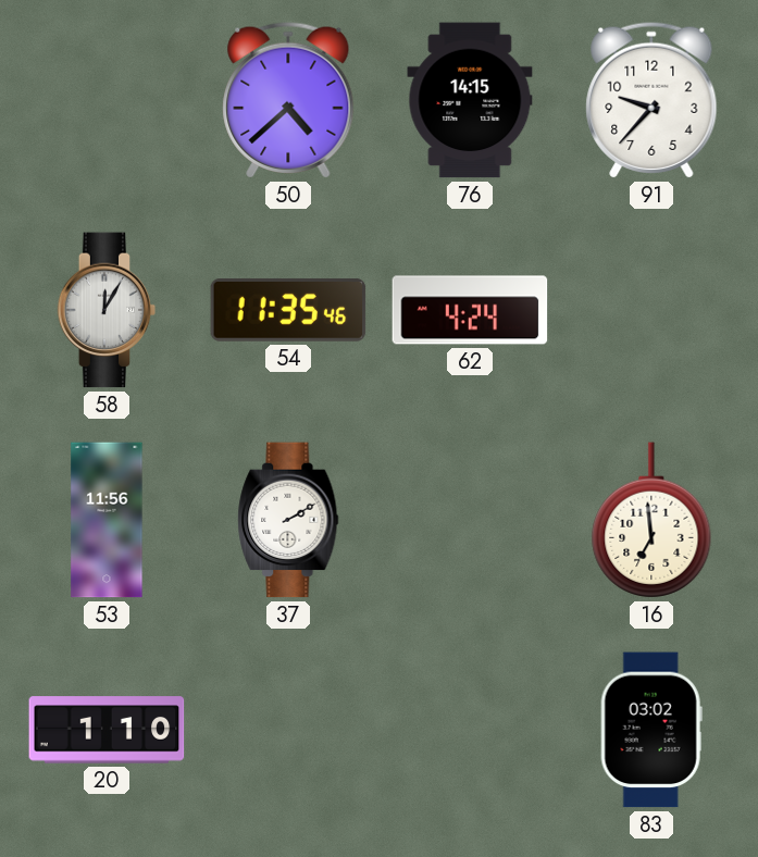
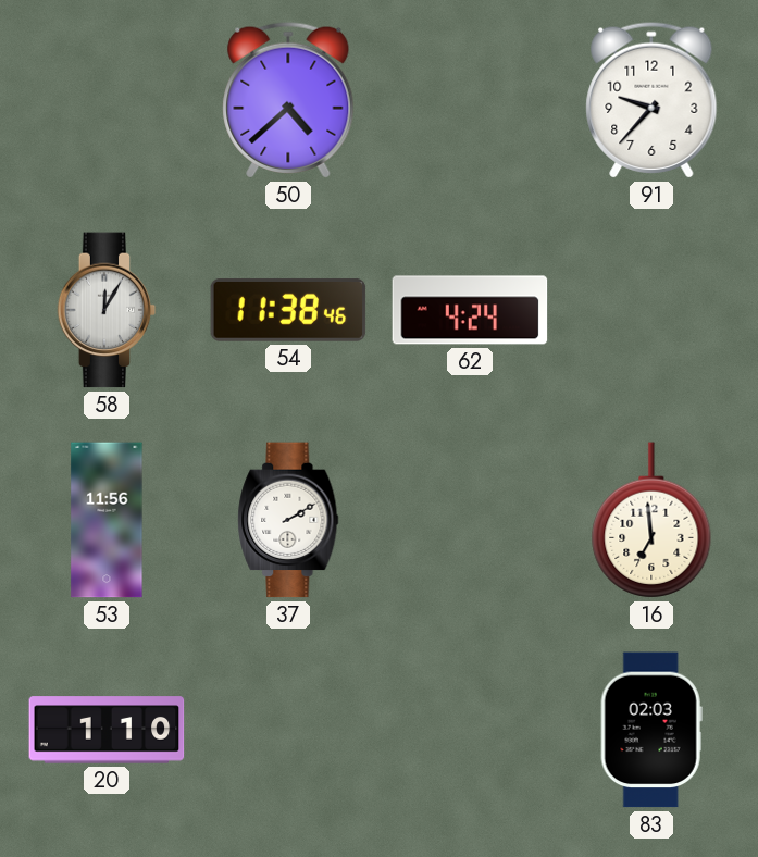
76: 14:15 -> none (470, 100)
54: 11:35 -> 11:38 (288, 310)
83: 03:02 -> 02:03 (651, 730)
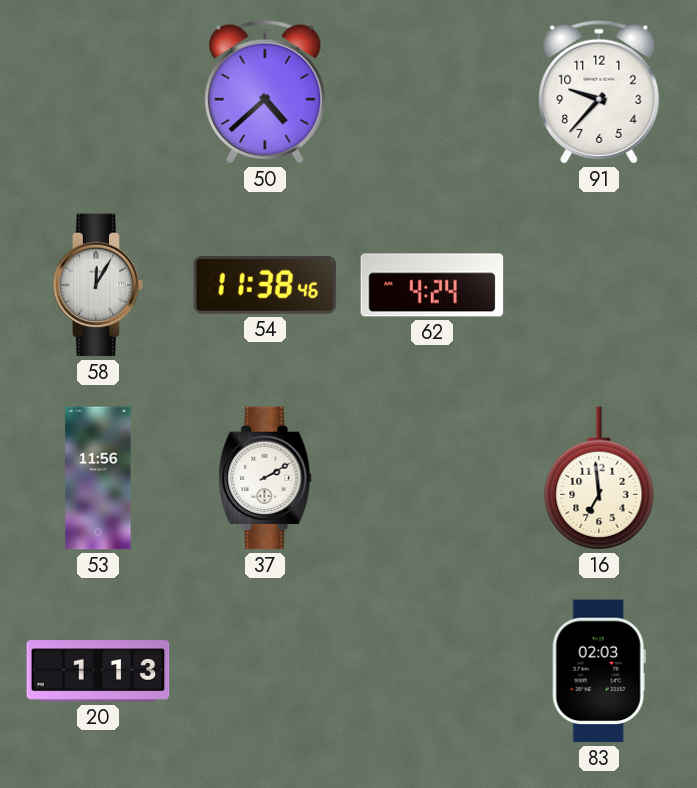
20: 1:10 -> 1:13 (98, 671)
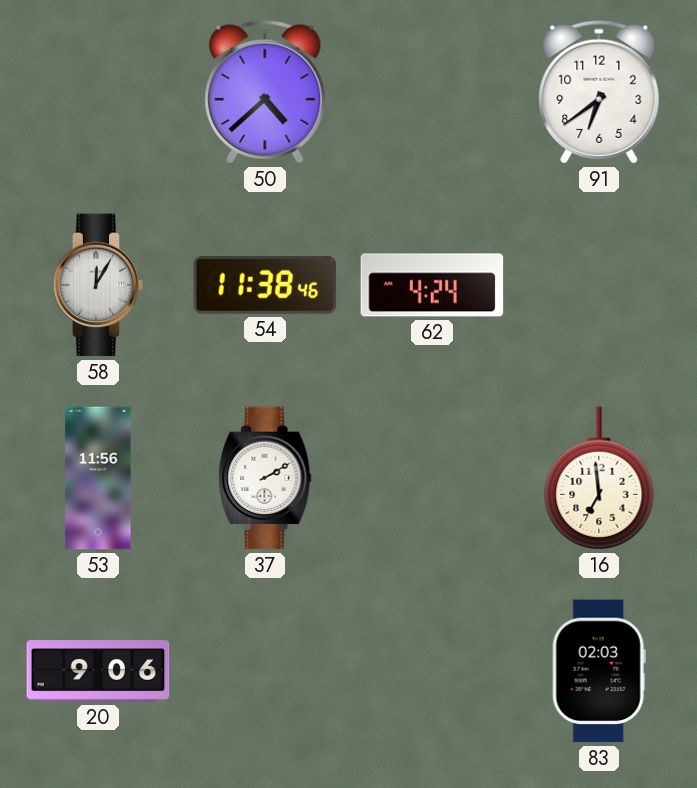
91: 9:37 -> 6:39 (599, 92)
20: 1:13 -> 9:06 (98, 671)
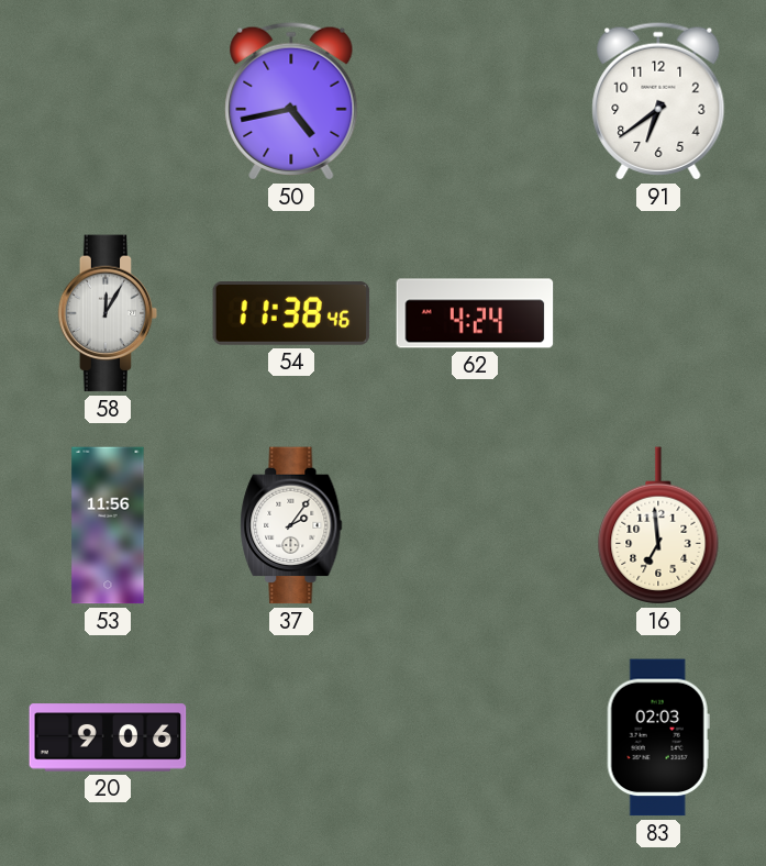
50: 4:38 -> 4:43 (291, 101)
37: 2:10 -> 2:06 (291, 525)
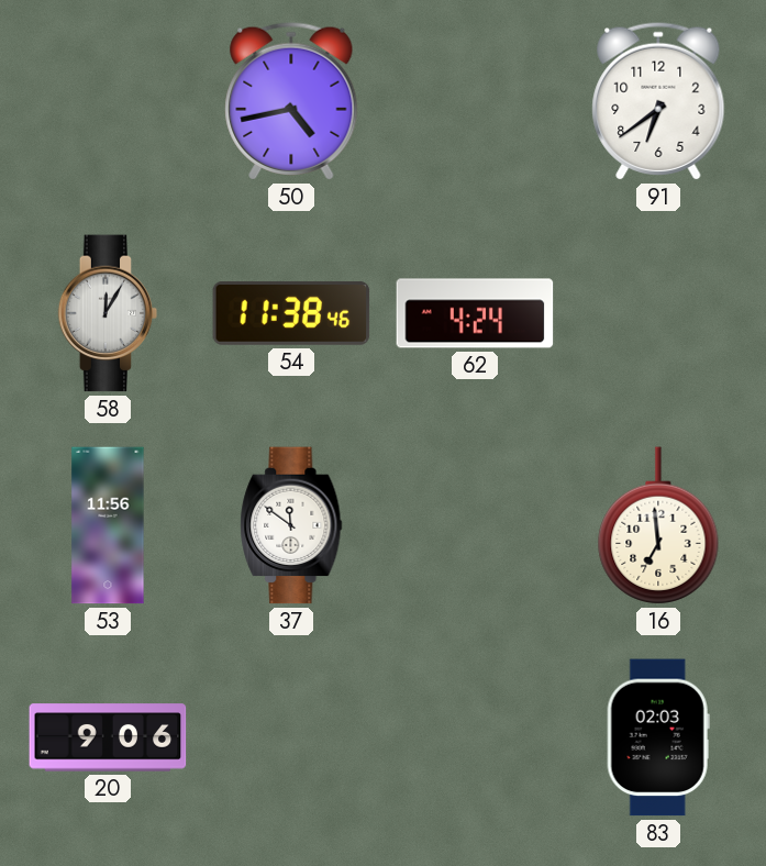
37: 2:06 -> 11:51 (291, 525)
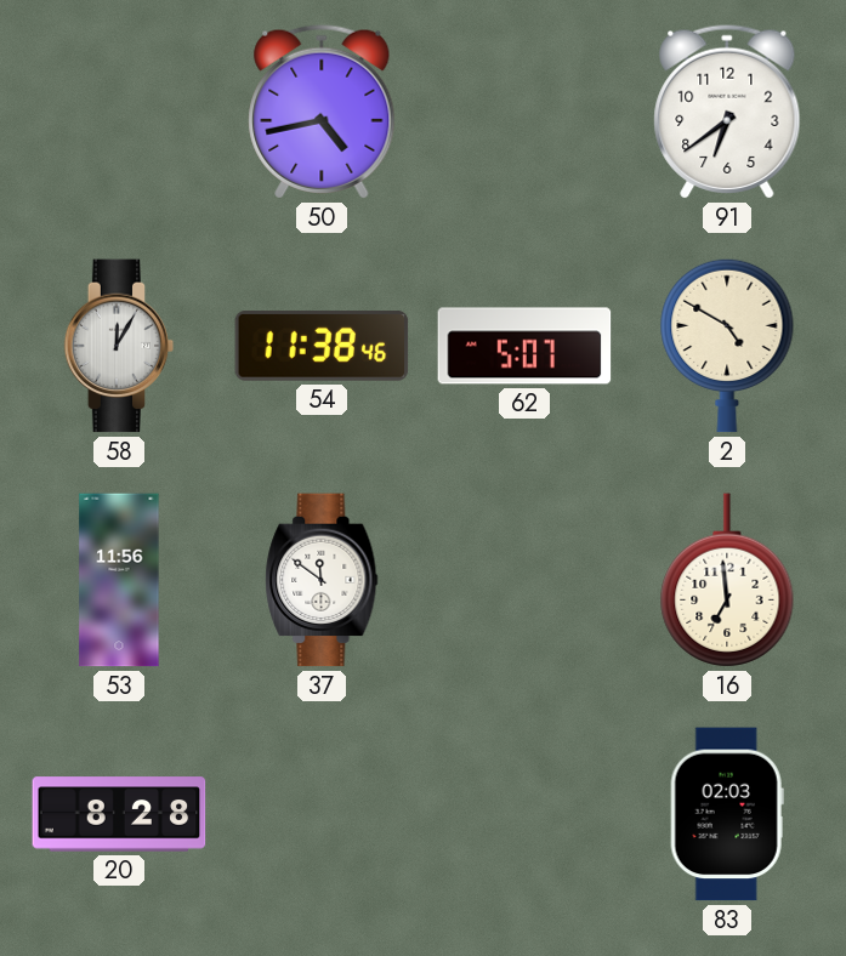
62: 4:24 -> 5:07 (524, 346)
2: none -> 4:50 (727, 346)
20: 9:06 -> 8:28 (119, 814)
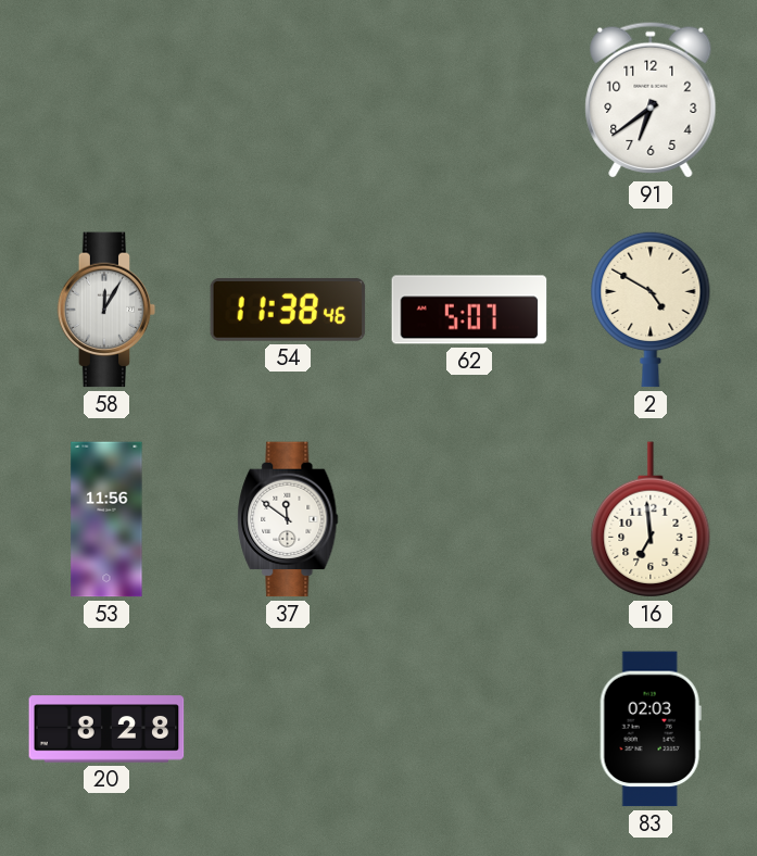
50: 4:43 -> none (322, 112)
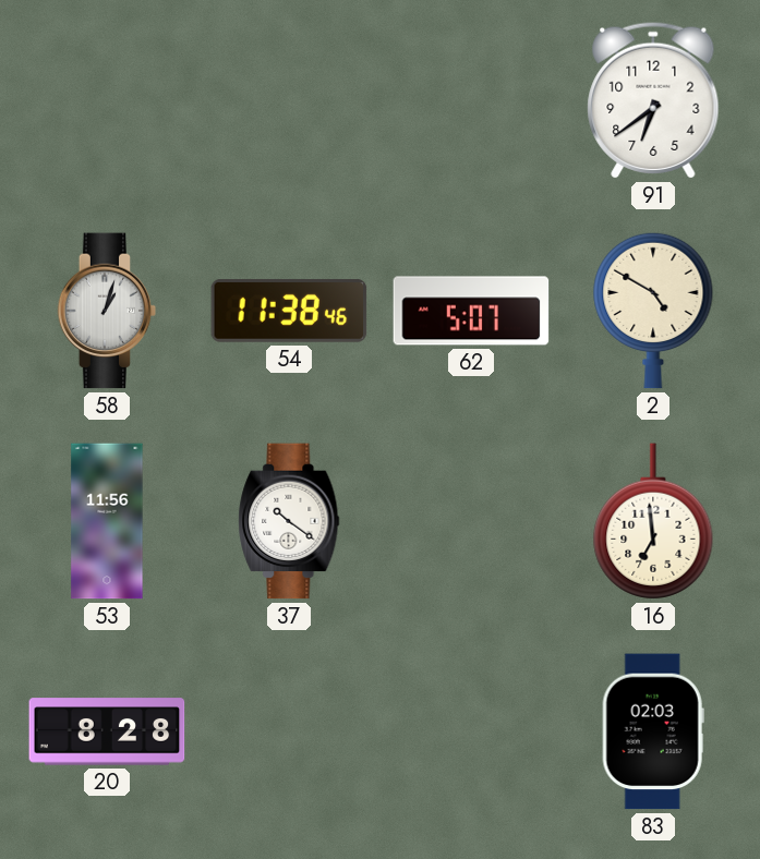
58: 12:05 -> 1:03 (107, 311)
37: 11:51 -> 10:21 (289, 521)
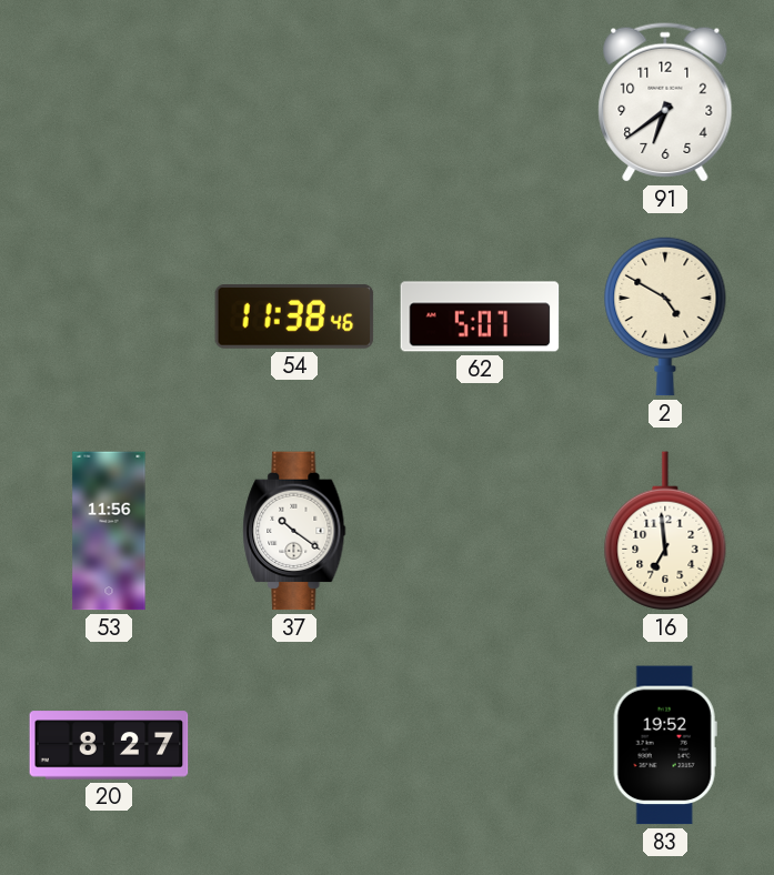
58: 1:03 -> none (107, 311)
20: 8:28 -> 8:27 (109, 745)
83: 02:03 -> 19:52 (665, 745)
